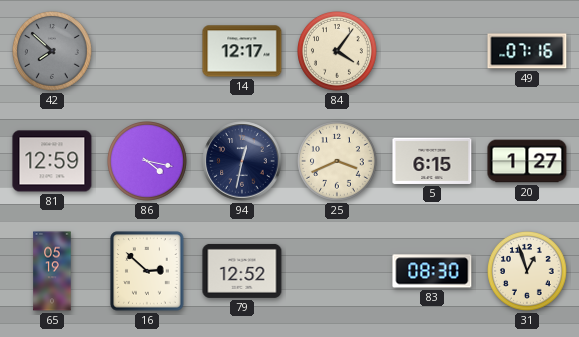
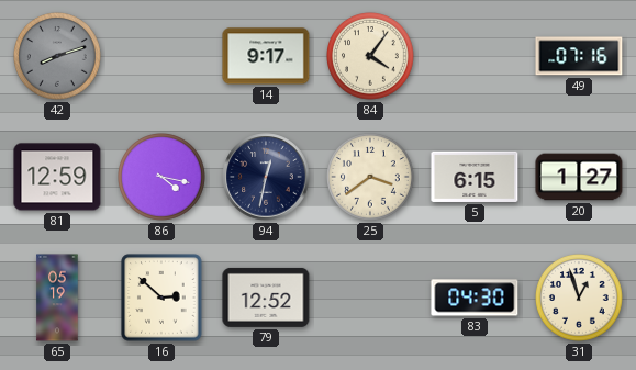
42: 7:52 -> 8:12 (58, 57)
14: 12:17 -> 9:17 (266, 56)
25: 3:41 -> 3:39 (371, 178)
83: 08:30 -> 04:30 (475, 298)
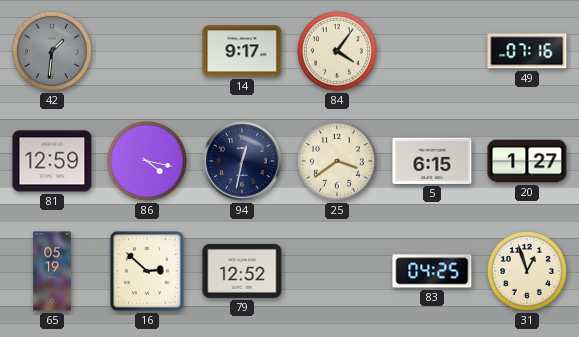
42: 8:12 -> 1:31 (53, 52)
83: 04:30 -> 04:25 (432, 271)
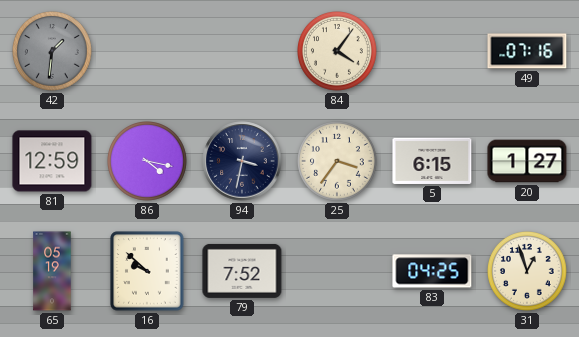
14: 9:17 -> none (242, 51)
94: 12:32 -> 3:32 (242, 161)
25: 3:39 -> 3:36 (338, 162)
16: 2:52 -> 9:52 (147, 271)
79: 12:52 -> 7:52 (242, 271)
